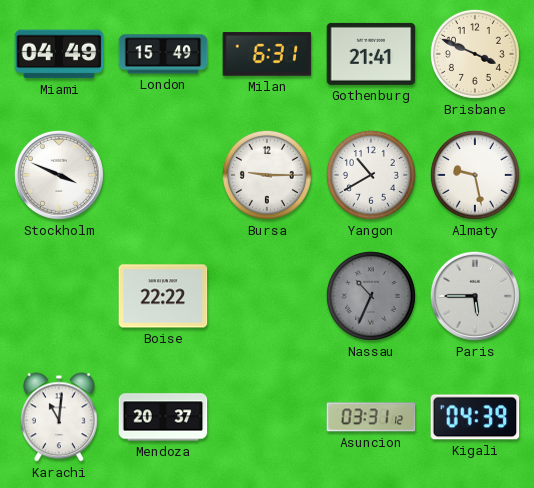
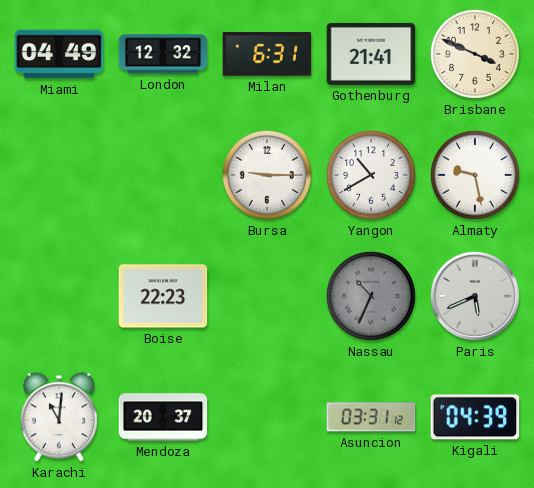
London: 15:49 -> 12:32 (163, 54)
Stockholm: 3:49 -> none (59, 175)
Boise: 22:22 -> 22:23 (163, 296)
Paris: 5:45 -> 5:41 (475, 296)
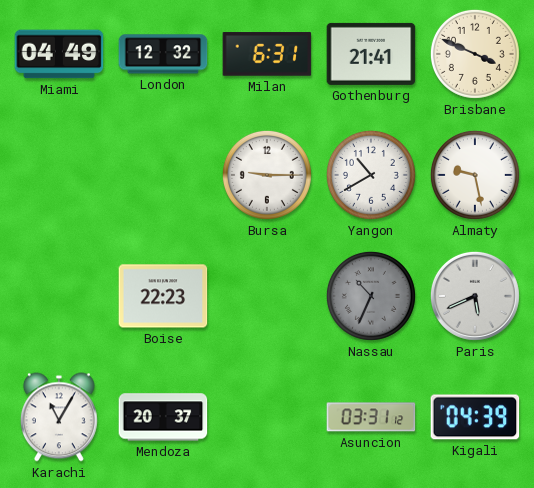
Karachi: 11:01 -> 11:05 (59, 417)
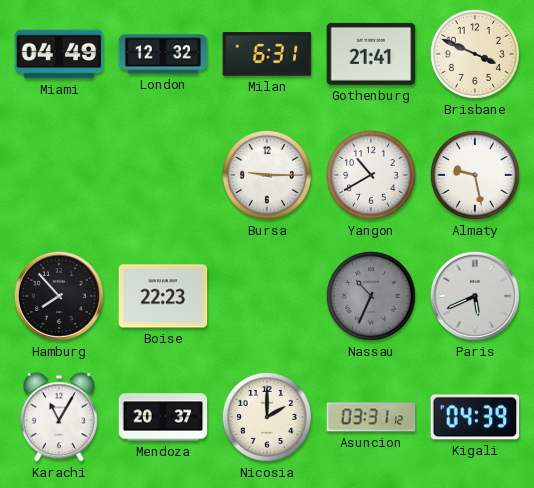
Hamburg: none -> 7:53 (59, 296)
Nicosia: none -> 2:00 (267, 417)
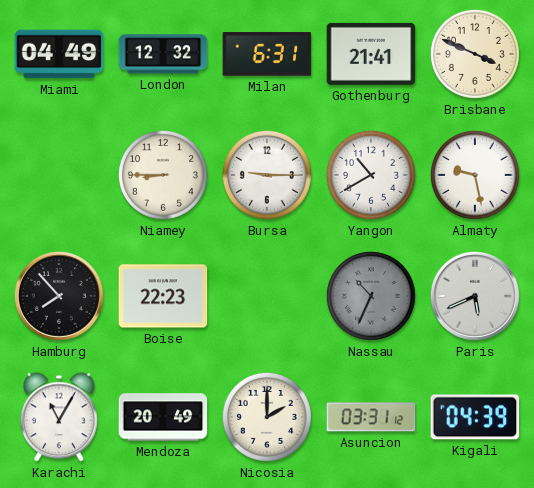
Niamey: none -> 8:45 (163, 175)
Mendoza: 20:37 -> 20:49 (163, 417)
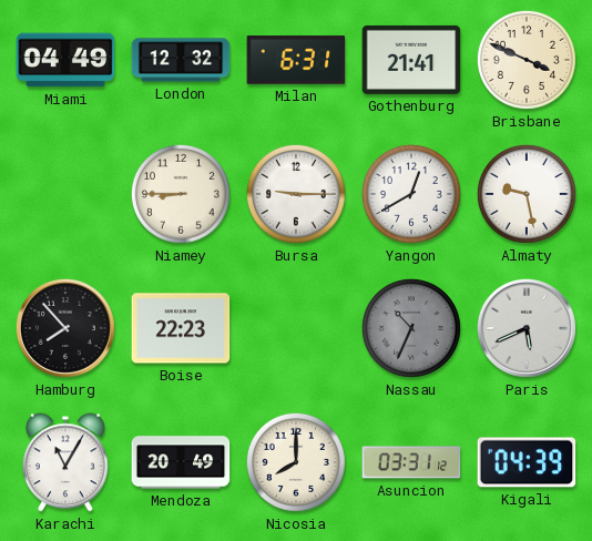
Yangon: 10:40 -> 12:40 (411, 194)
Nicosia: 2:00 -> 8:00 (296, 462)
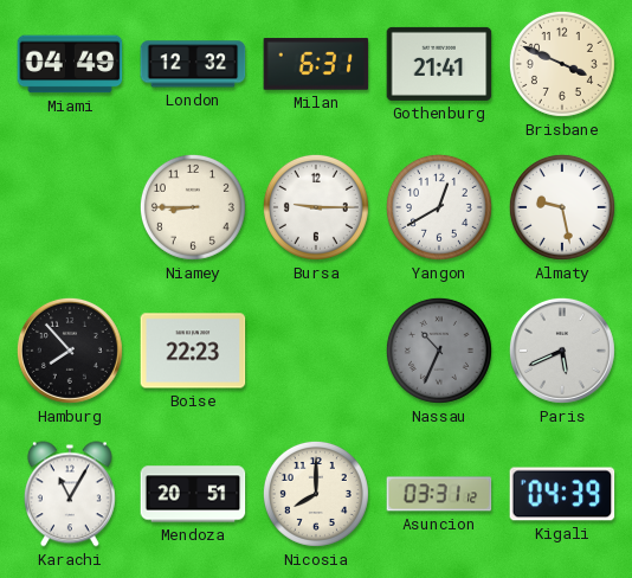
Mendoza: 20:49 -> 20:51 (193, 494)
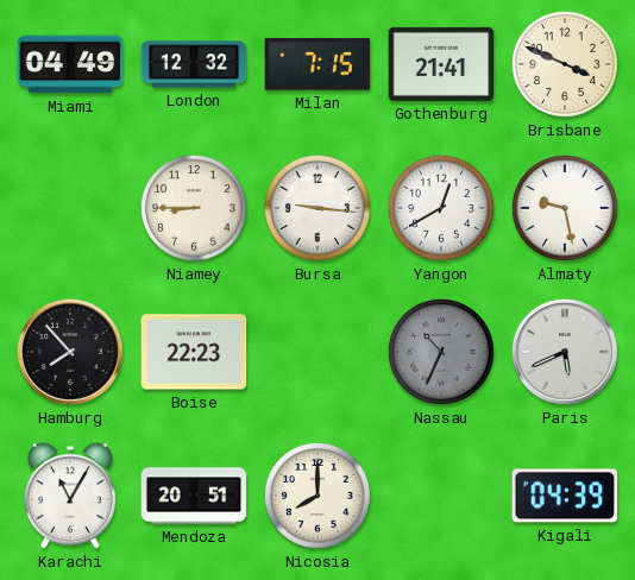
Milan: 6:31 -> 7:15 (317, 64)
Bursa: 9:15 -> 9:16 (317, 208)
Asuncion: 03:31 -> none (439, 494)
